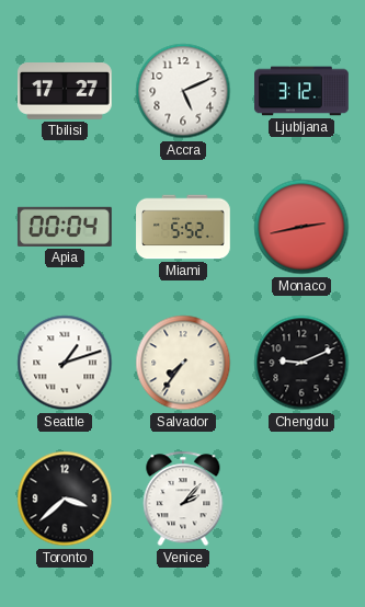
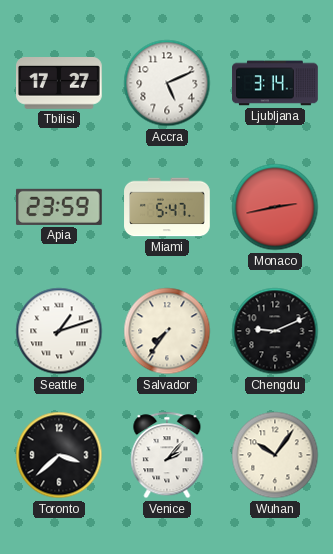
Ljubljana: 3:12 -> 3:14 (275, 83)
Apia: 00:04 -> 23:59 (59, 207)
Miami: 5:52 -> 5:47 (167, 207)
Wuhan: none -> 10:06 (275, 455)
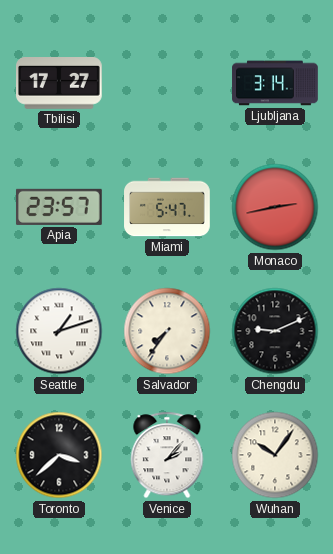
Accra: 5:11 -> none (167, 83)
Apia: 23:59 -> 23:57 (59, 207)
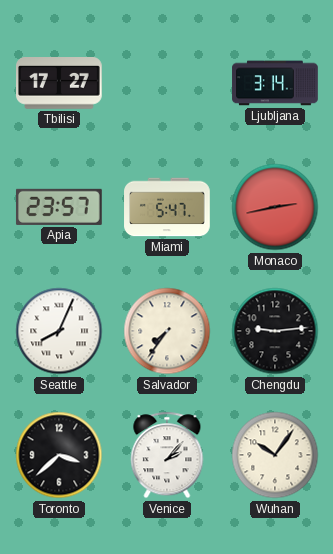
Seattle: 1:12 -> 8:04 (59, 331)
Chengdu: 9:11 -> 9:14 (275, 331)
